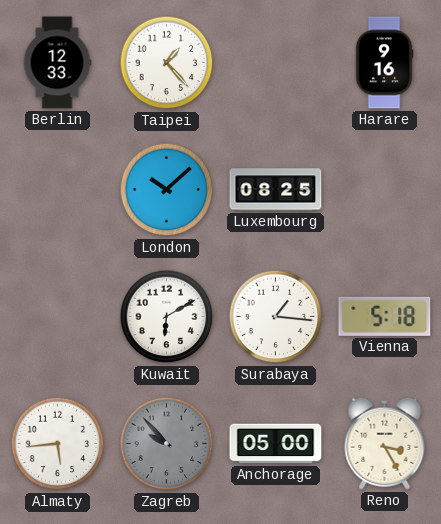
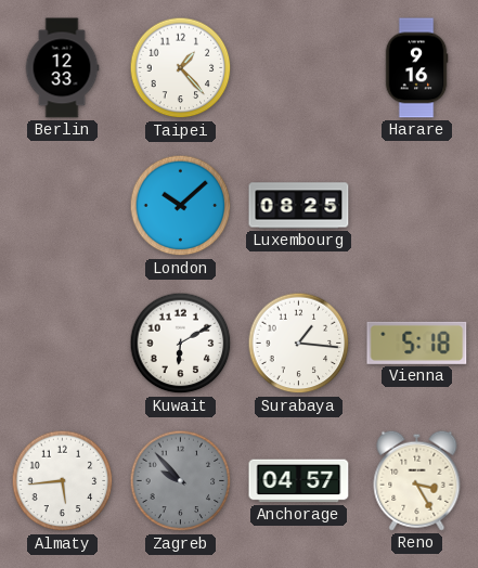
Anchorage: 05:00 -> 04:57 (299, 481)
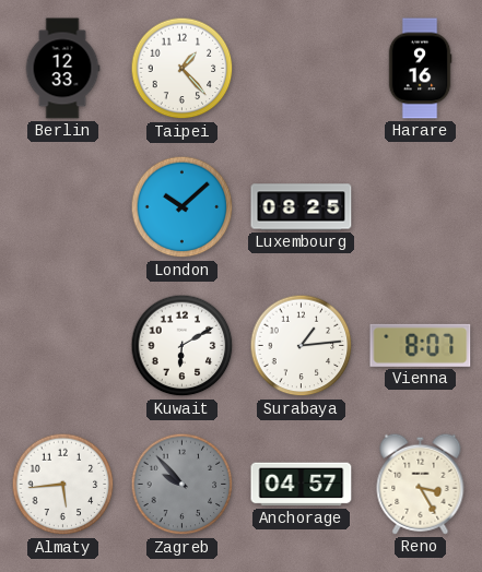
Surabaya: 1:16 -> 1:14 (302, 346)
Vienna: 5:18 -> 8:07 (421, 345)
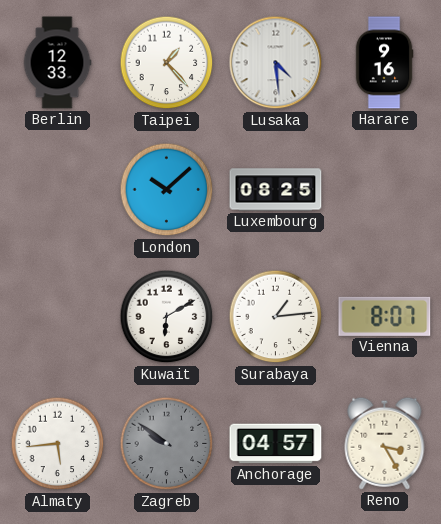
Lusaka: none -> 4:29 (276, 63)
Zagreb: 9:53 -> 9:51 (167, 444)
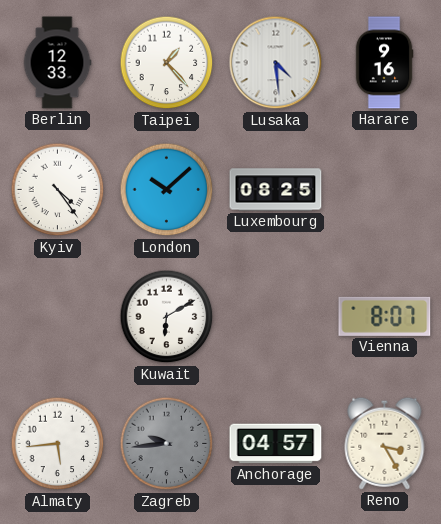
Kyiv: none -> 4:24 (58, 190)
Surabaya: 1:14 -> none (276, 317)
Zagreb: 9:51 -> 9:44 (167, 444)
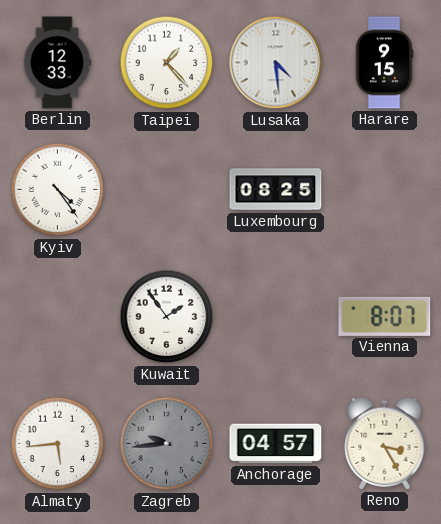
Harare: 9:16 -> 9:15 (384, 63)
London: 10:08 -> none (167, 190)
Kuwait: 6:10 -> 1:54 (167, 317)
